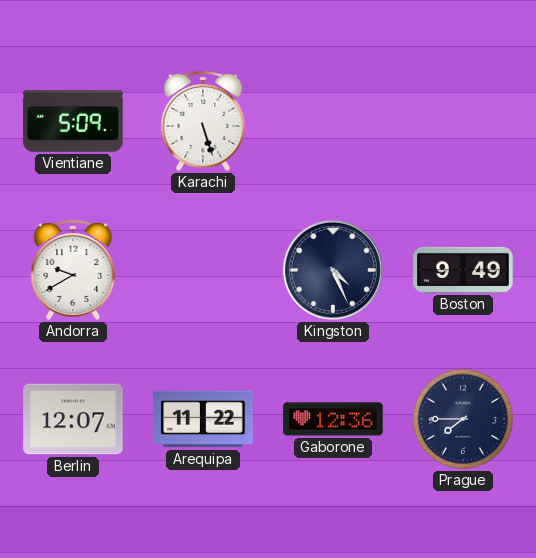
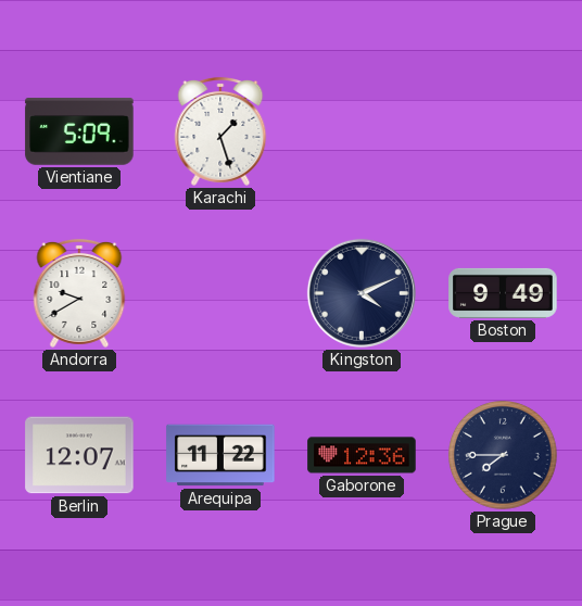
Karachi: 5:27 -> 1:27 (220, 131)
Kingston: 4:26 -> 4:11 (362, 293)
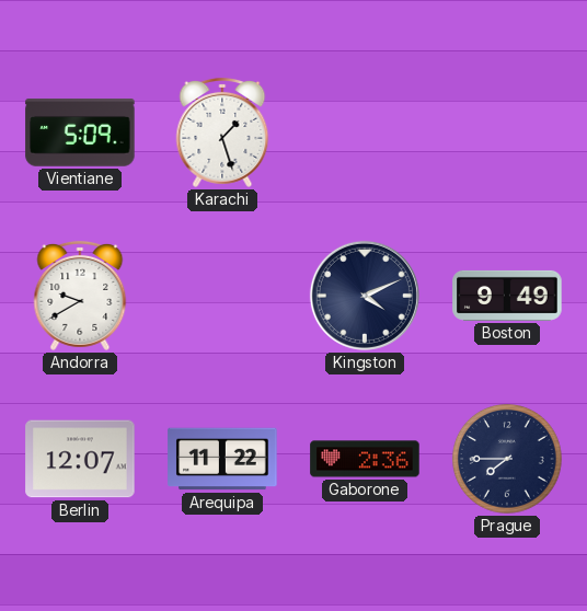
Gaborone: 12:36 -> 2:36 (365, 459)
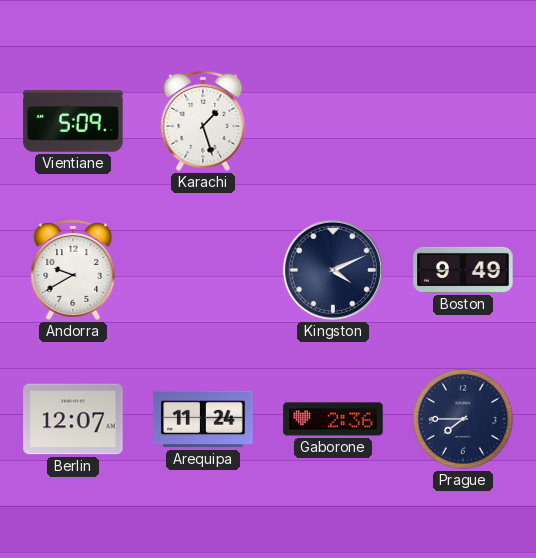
Arequipa: 11:22 -> 11:24 (203, 419)
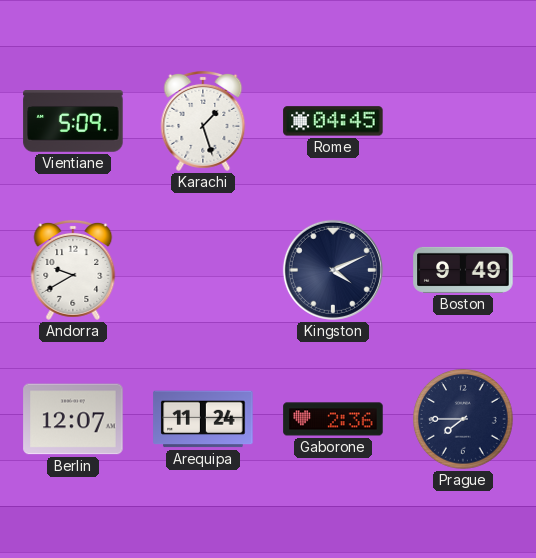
Rome: none -> 04:45 (333, 121)
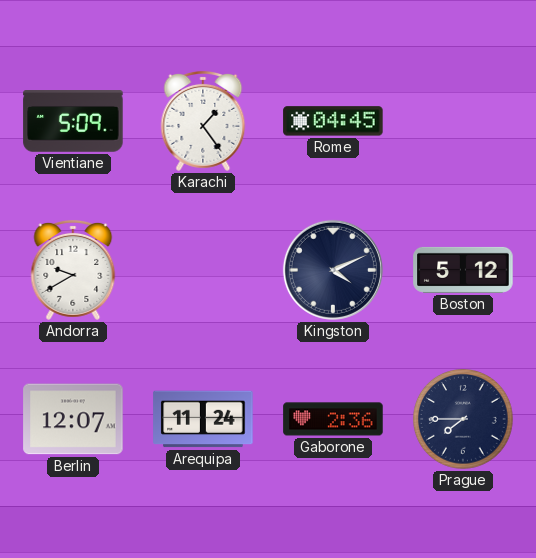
Karachi: 1:27 -> 1:24 (203, 121)
Boston: 9:49 -> 5:12 (463, 270)
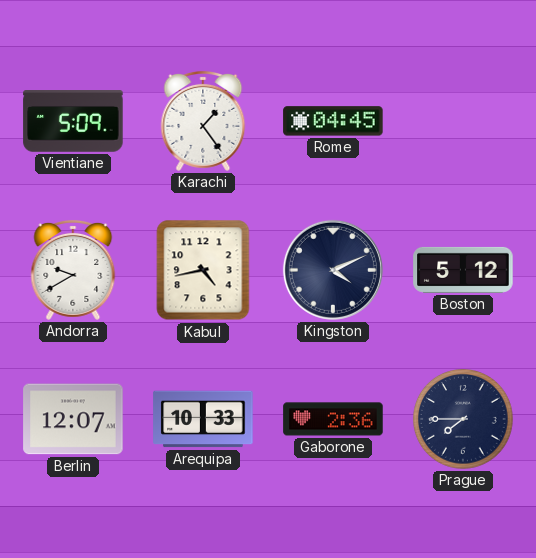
Kabul: none -> 4:43 (203, 270)
Arequipa: 11:24 -> 10:33 (203, 419)
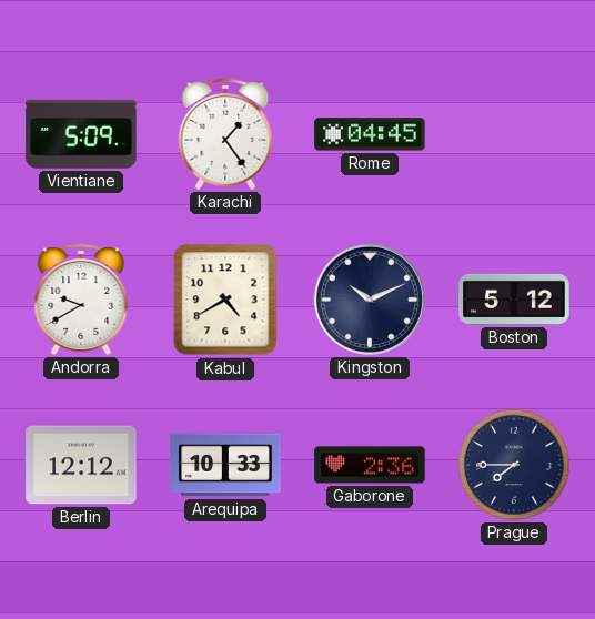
Kabul: 4:43 -> 4:40 (225, 300)
Kingston: 4:11 -> 10:11 (370, 300)
Berlin: 12:07 -> 12:12 (81, 465)
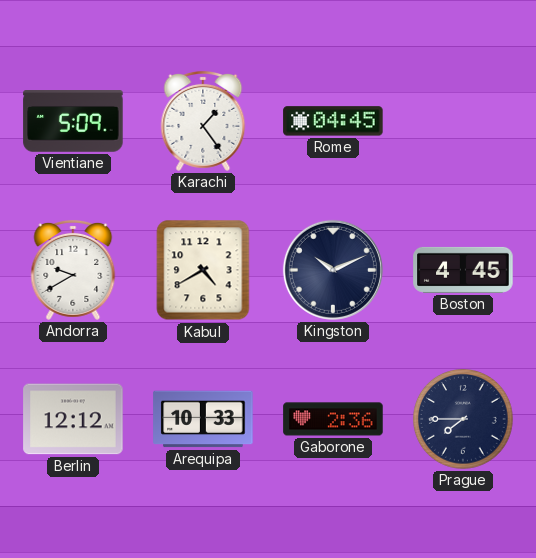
Boston: 5:12 -> 4:45 (463, 270)
